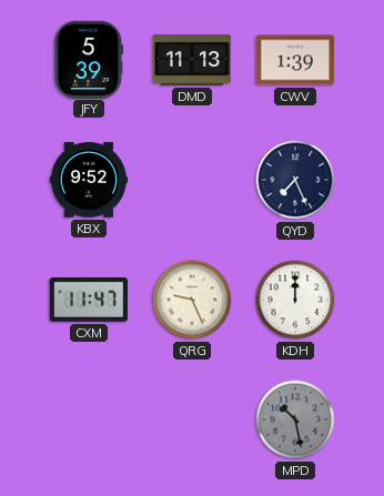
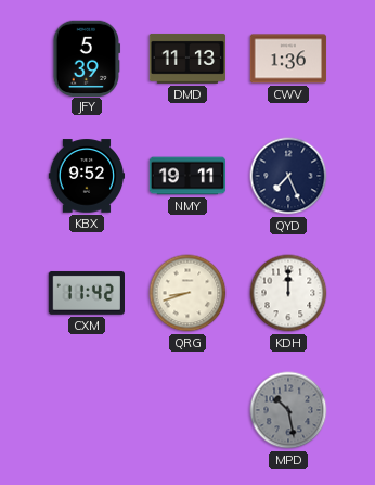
CWV: 1:39 -> 1:36 (288, 59)
NMY: none -> 19:11 (187, 176)
CXM: 11:47 -> 11:42 (86, 293)
QRG: 9:26 -> 8:42 (187, 293)
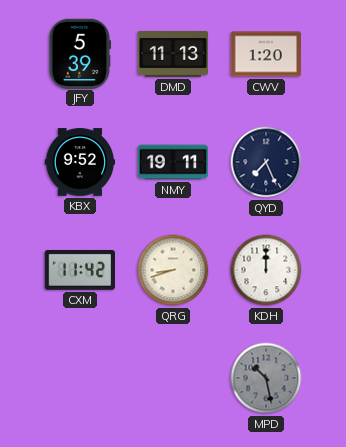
CWV: 1:36 -> 1:20 (266, 54)
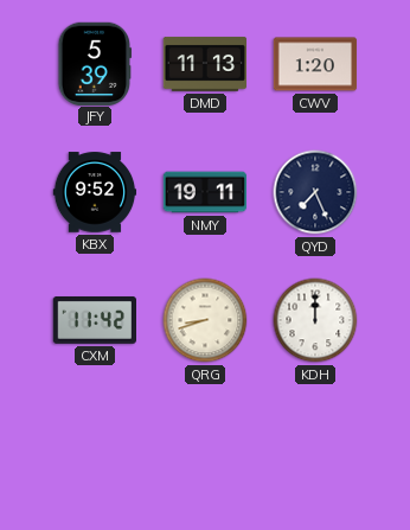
MPD: 10:28 -> none (266, 378)
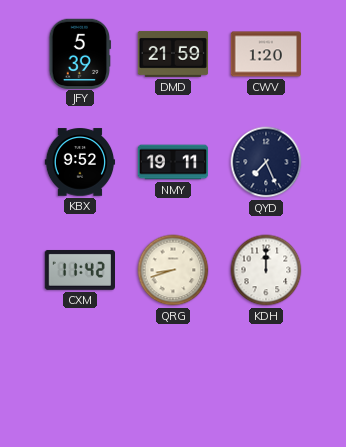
DMD: 11:13 -> 21:59 (173, 54)
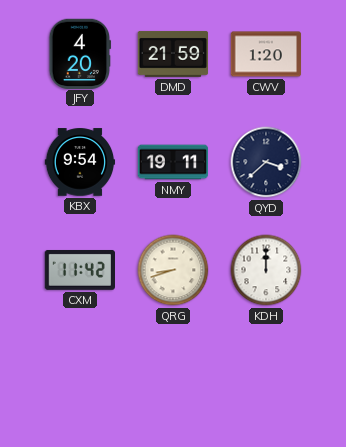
JFY: 5:39 -> 4:20 (80, 53)
KBX: 9:52 -> 9:54 (80, 162)
QYD: 7:26 -> 3:38 (266, 162)
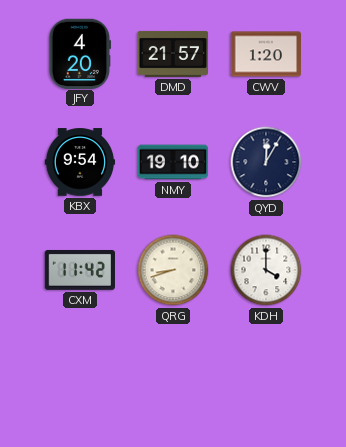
DMD: 21:59 -> 21:57 (173, 54)
NMY: 19:11 -> 19:10 (173, 162)
QYD: 3:38 -> 12:05 (266, 162)
KDH: 12:00 -> 4:00 (266, 270)
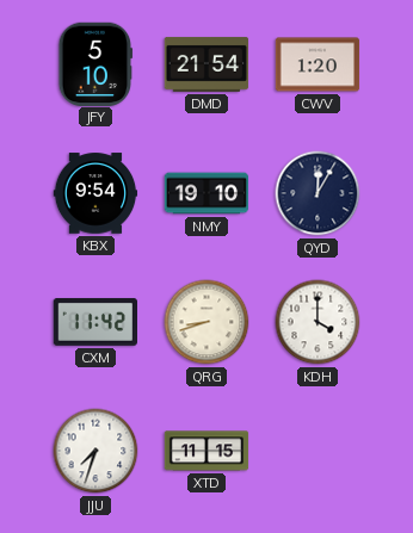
JFY: 4:20 -> 5:10 (95, 63)
DMD: 21:57 -> 21:54 (207, 64)
JJU: none -> 7:33 (95, 451)
XTD: none -> 11:15 (207, 451)
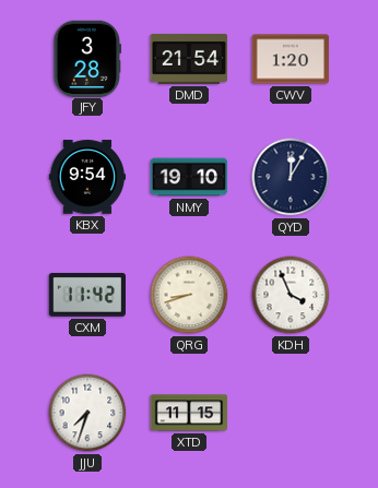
JFY: 5:10 -> 3:28 (87, 58)
KDH: 4:00 -> 3:56 (291, 295)
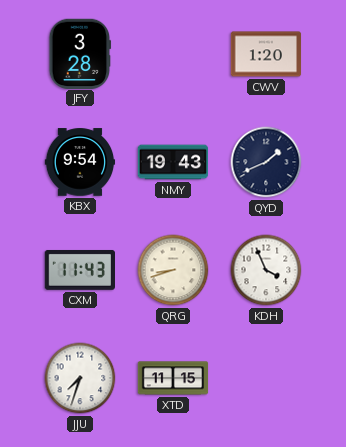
DMD: 21:54 -> none (189, 59)
NMY: 19:10 -> 19:43 (173, 162)
QYD: 12:05 -> 1:41 (266, 162)
CXM: 11:42 -> 11:43 (79, 270)
